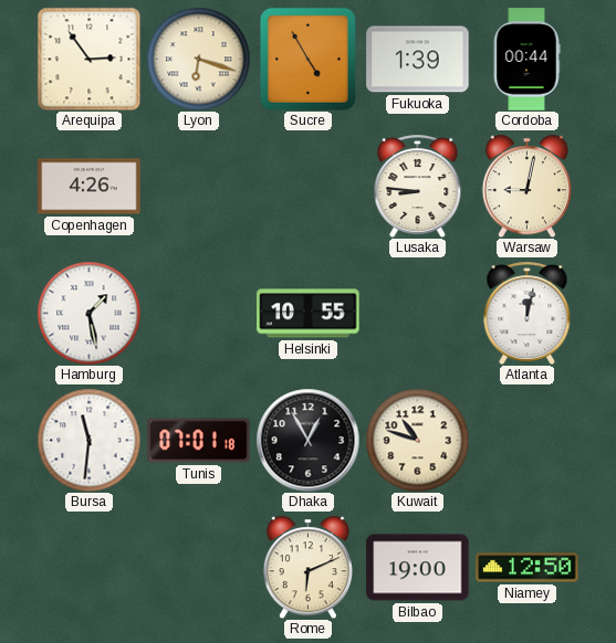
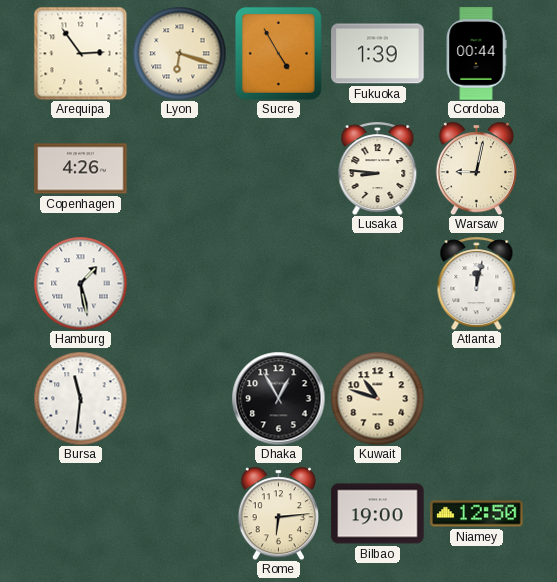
Helsinki: 10:55 -> none (309, 314)
Tunis: 07:01 -> none (199, 441)
Rome: 6:11 -> 6:14 (278, 513)
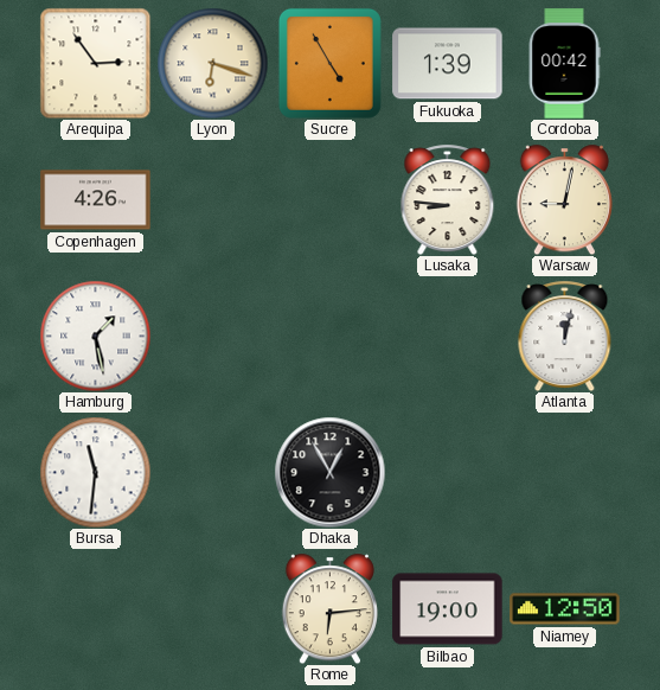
Cordoba: 00:44 -> 00:42 (564, 64)
Kuwait: 10:48 -> none (377, 398)
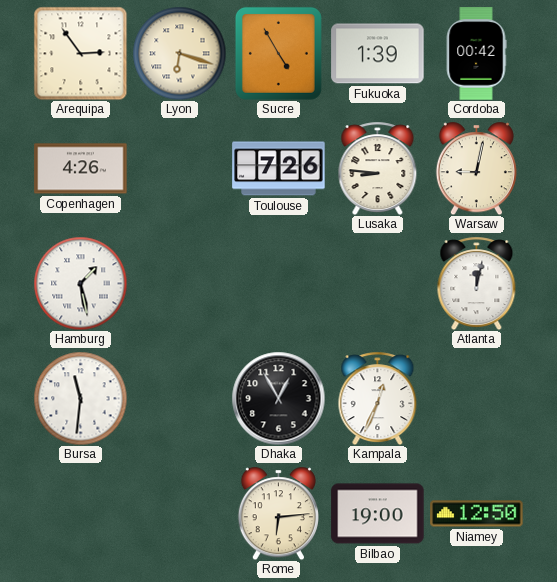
Toulouse: none -> 7:26 (279, 169)
Kampala: none -> 12:34 (378, 398)
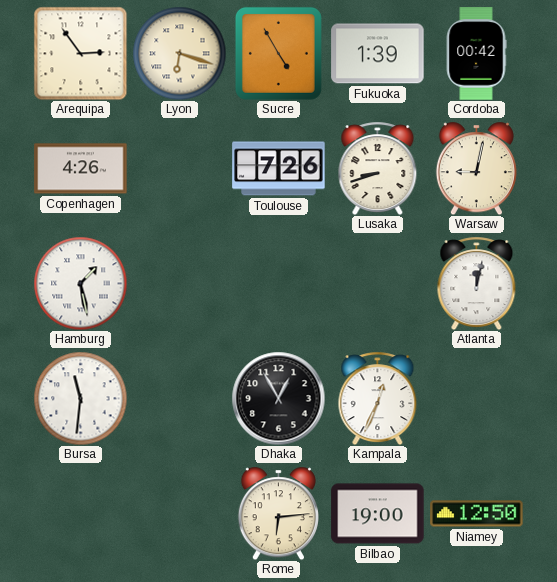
Lusaka: 8:46 -> 8:42 (378, 168)
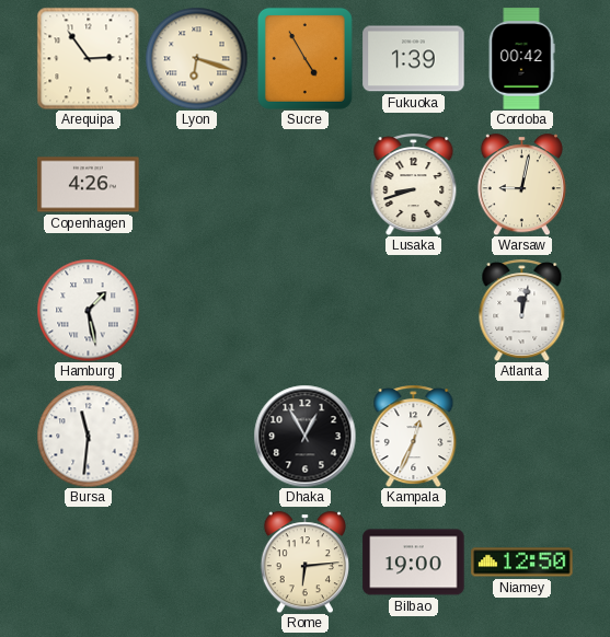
Toulouse: 7:26 -> none (279, 169)
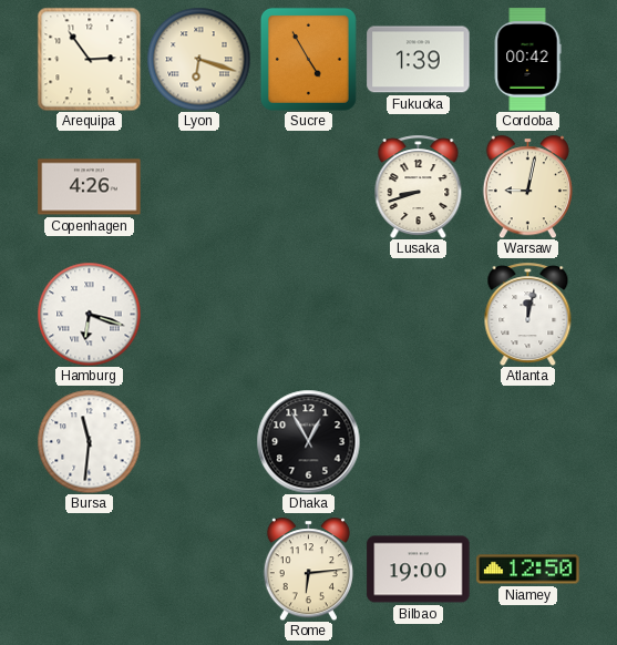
Hamburg: 1:28 -> 6:18 (89, 314)
Kampala: 12:34 -> none (414, 436)
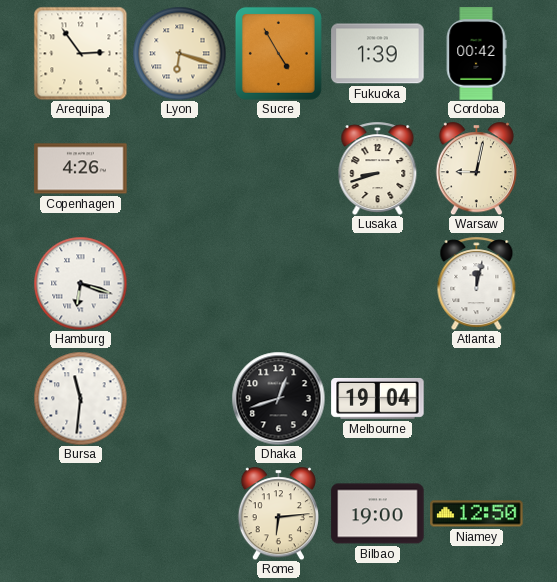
Dhaka: 12:55 -> 12:42 (278, 398)
Melbourne: none -> 19:04 (378, 398)
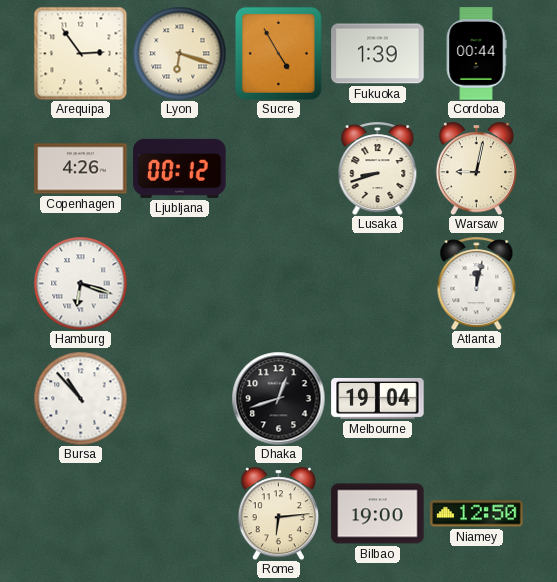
Cordoba: 00:42 -> 00:44 (476, 54)
Ljubljana: none -> 00:12 (180, 168)
Bursa: 11:31 -> 10:53 (80, 398)
